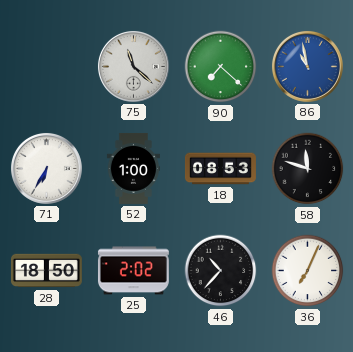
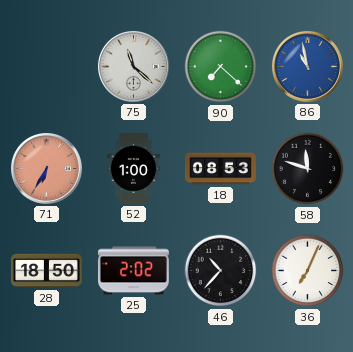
71 dial: white -> salmon (46, 168)
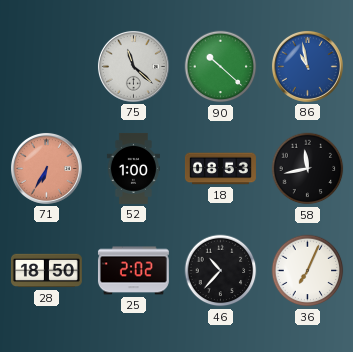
90: 7:22 -> 10:22 (221, 67)
58: 11:48 -> 11:43 (308, 169)
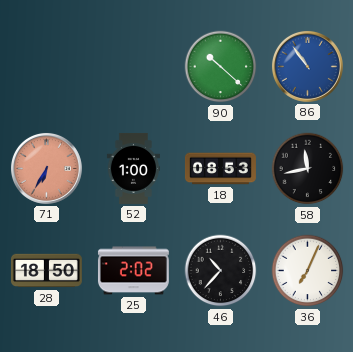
75: 11:22 -> none (133, 66)
86: 10:58 -> 10:54 (307, 66)
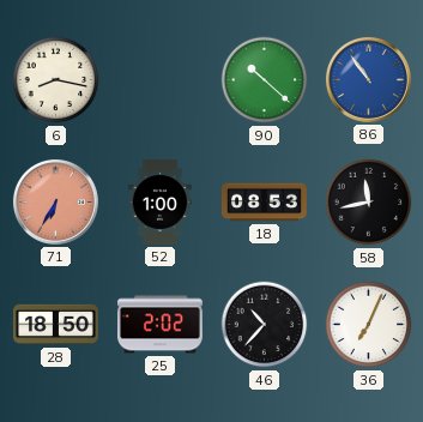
6: none -> 8:17 (56, 80)
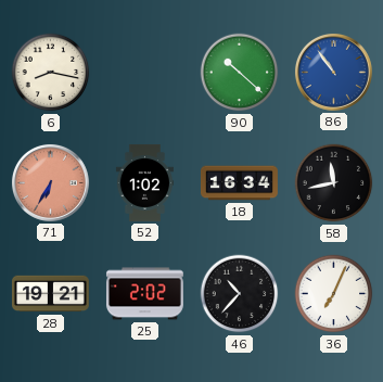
52: 1:00 -> 1:02 (144, 182)
18: 08:53 -> 16:34 (239, 183)
28: 18:50 -> 19:21 (50, 294)
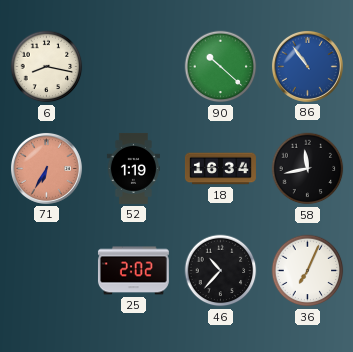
52: 1:02 -> 1:19 (133, 168)
28: 19:21 -> none (50, 294)
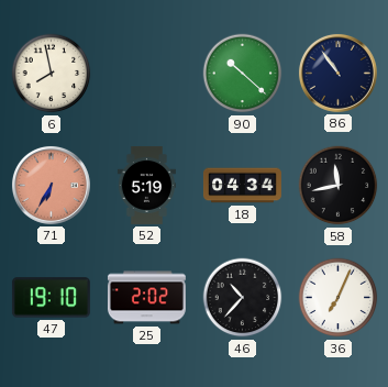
6: 8:17 -> 7:58 (52, 74)
86 dial: blue -> navy (337, 73)
52: 1:19 -> 5:19 (146, 185)
18: 16:34 -> 04:34 (242, 186)
47: none -> 19:10 (51, 298)
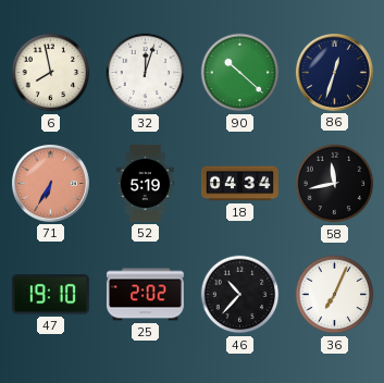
32: none -> 12:03 (146, 73)
86: 10:54 -> 12:33 (334, 72)
